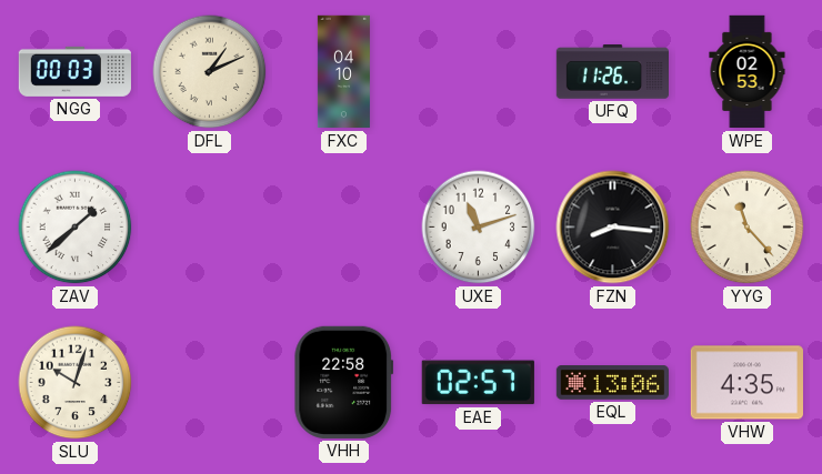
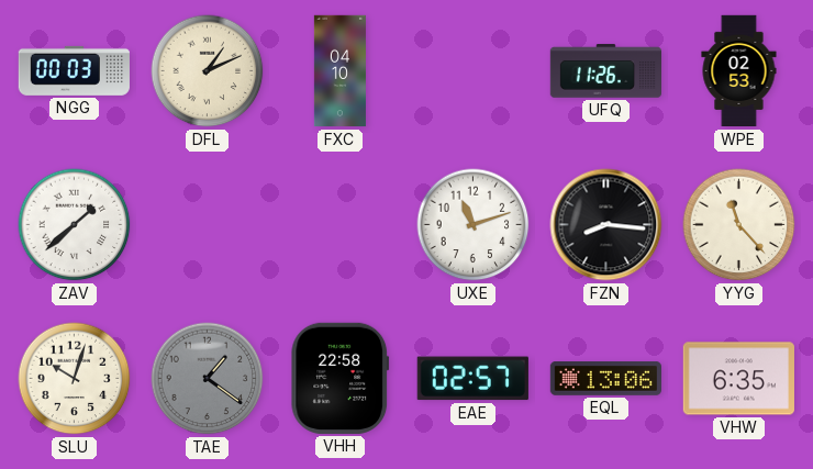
TAE: none -> 1:21 (208, 379)
VHW: 4:35 -> 6:35 (738, 379)
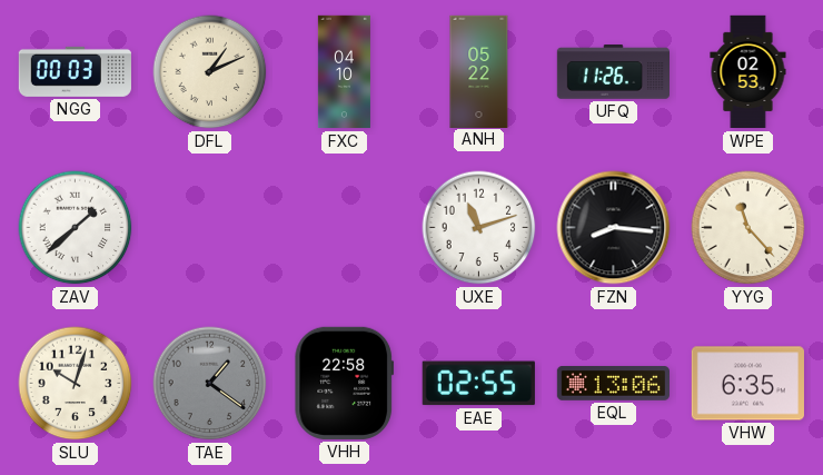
ANH: none -> 05:22 (479, 71)
EAE: 02:57 -> 02:55 (478, 384)
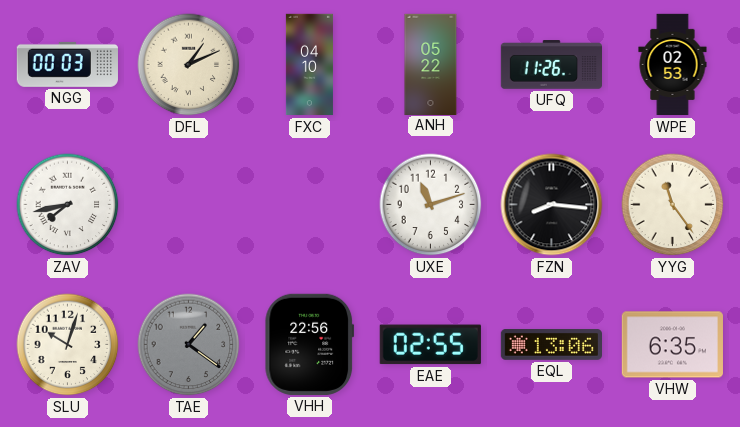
ZAV: 1:38 -> 7:43 (68, 205)
YYG: 11:23 -> 11:24 (673, 205)
VHH: 22:58 -> 22:56 (310, 344)
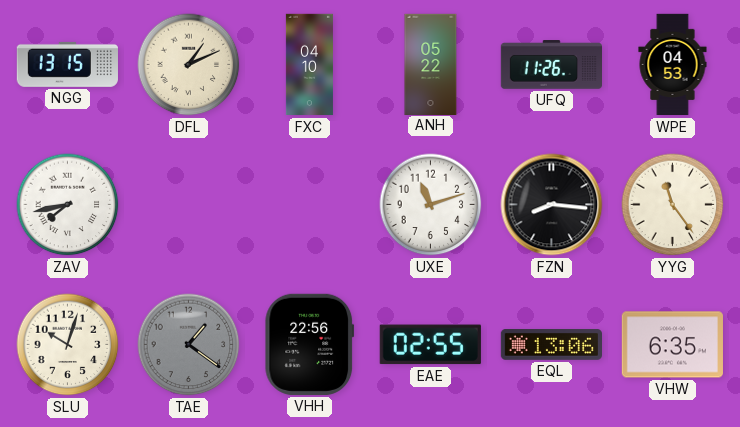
NGG: 00:03 -> 13:15 (67, 64)
WPE: 02:53 -> 04:53 (673, 65)
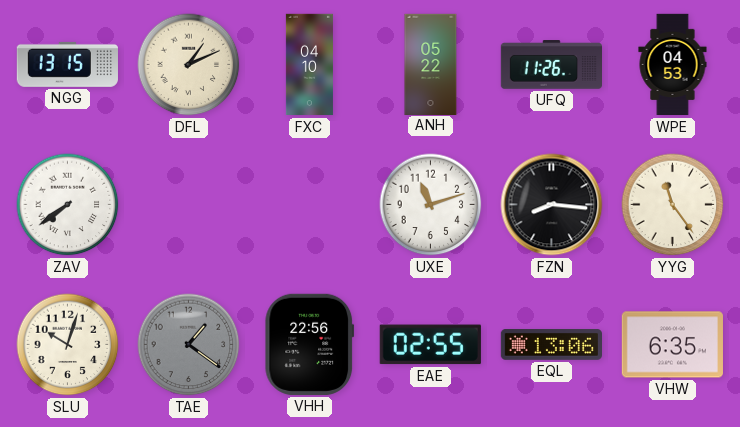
ZAV: 7:43 -> 7:39 (68, 205)
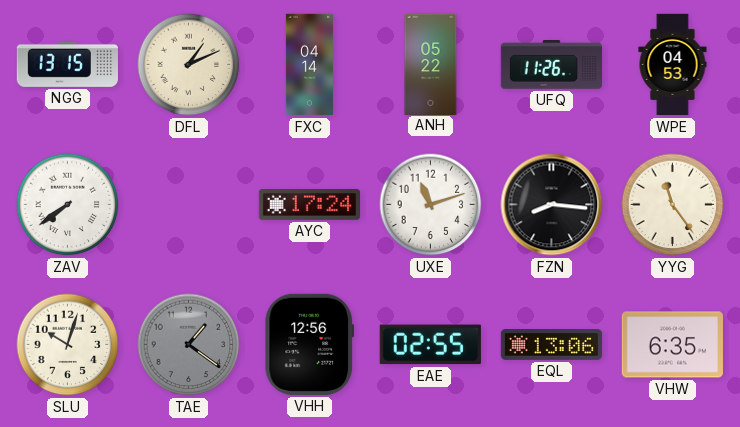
FXC: 04:10 -> 04:14 (309, 65)
AYC: none -> 17:24 (309, 205)
VHH: 22:56 -> 12:56 (310, 344)
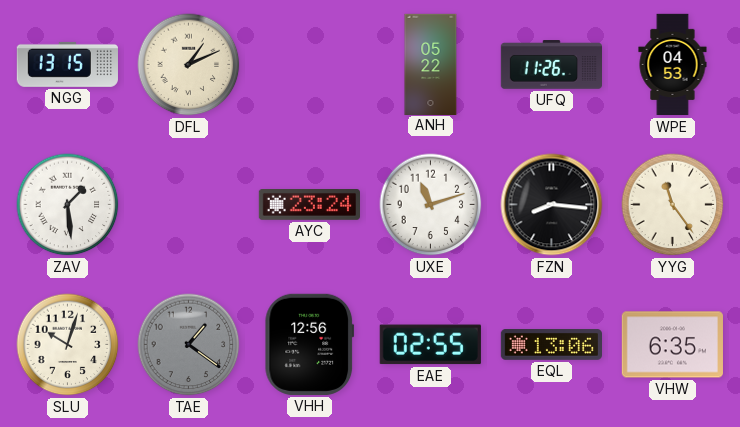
FXC: 04:14 -> none (309, 65)
ZAV: 7:39 -> 1:29 (68, 205)
AYC: 17:24 -> 23:24 (309, 205)
